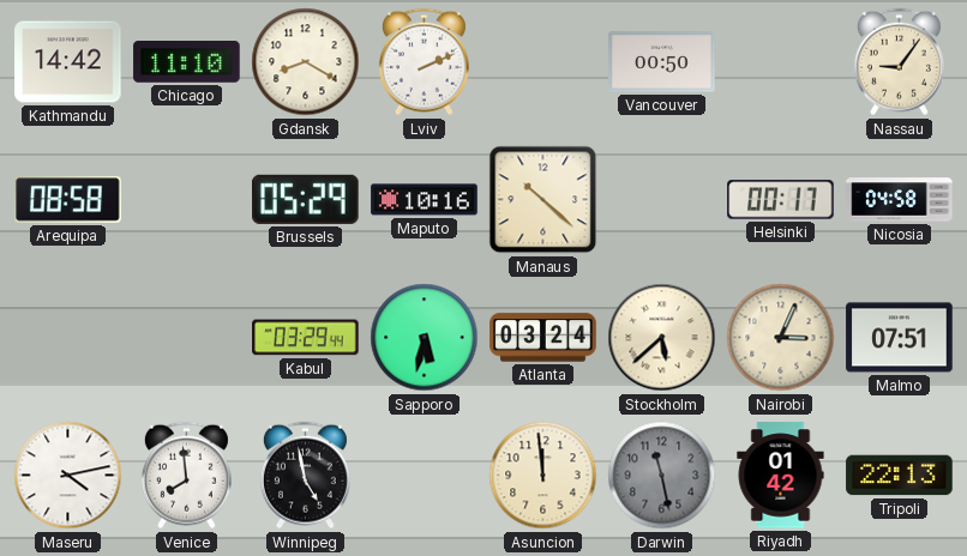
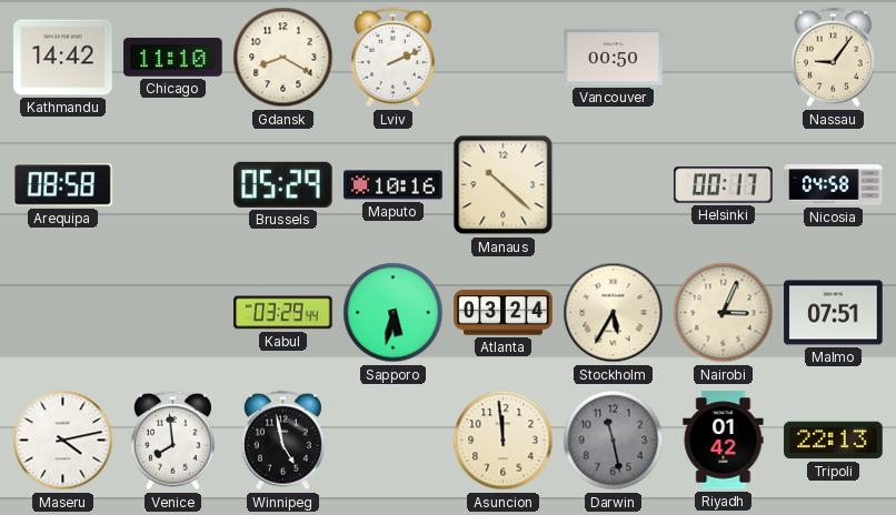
Stockholm: 5:38 -> 5:35 (614, 313)
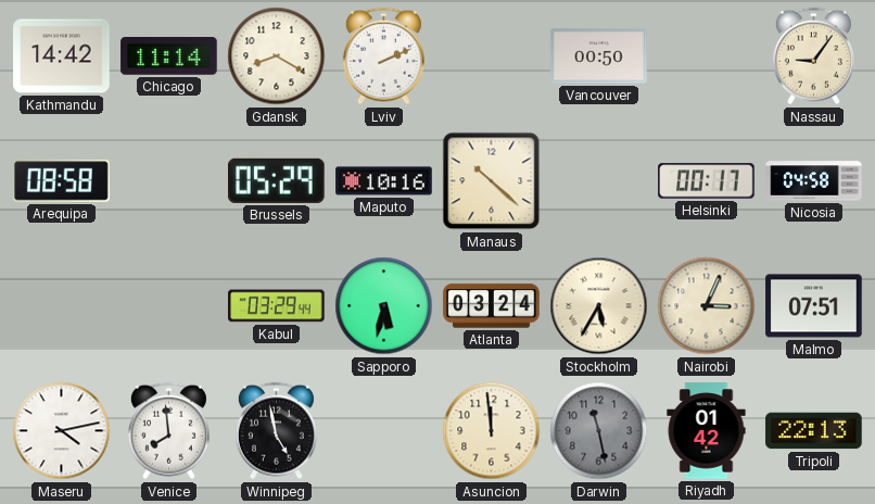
Chicago: 11:10 -> 11:14 (169, 56)
